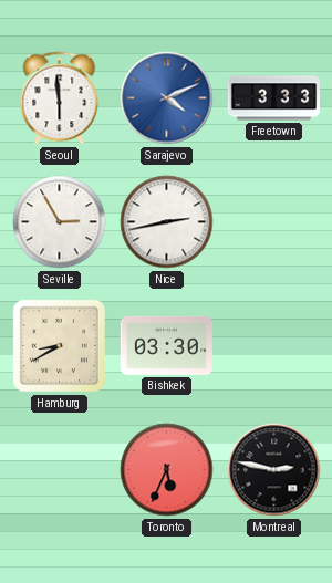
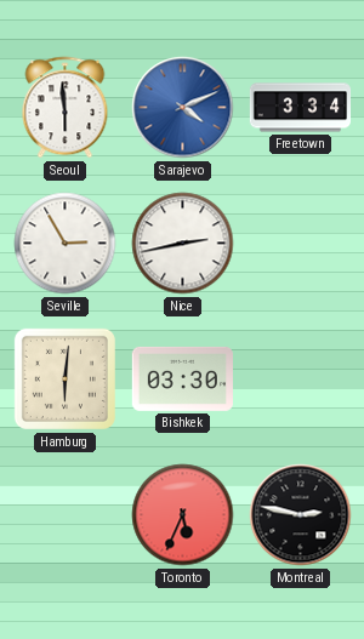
Freetown: 3:33 -> 3:34 (300, 108)
Hamburg: 8:40 -> 6:01 (64, 378)
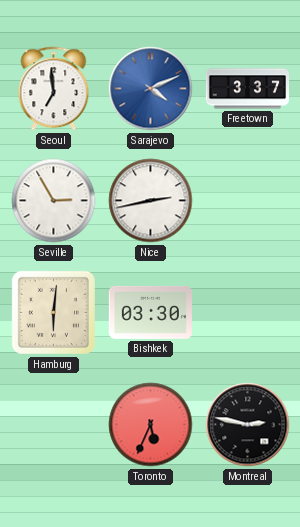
Seoul: 5:59 -> 6:59 (54, 89)
Freetown: 3:34 -> 3:37 (247, 89)
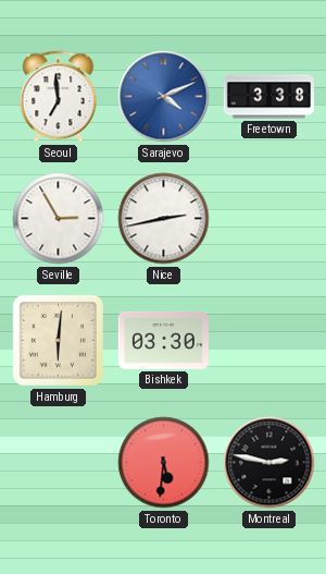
Freetown: 3:37 -> 3:38 (268, 97)
Toronto: 5:34 -> 5:31 (164, 463)
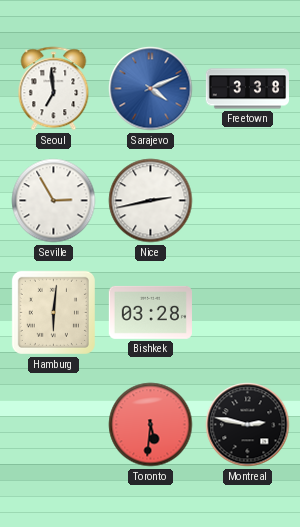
Bishkek: 03:30 -> 03:28 (150, 312)
